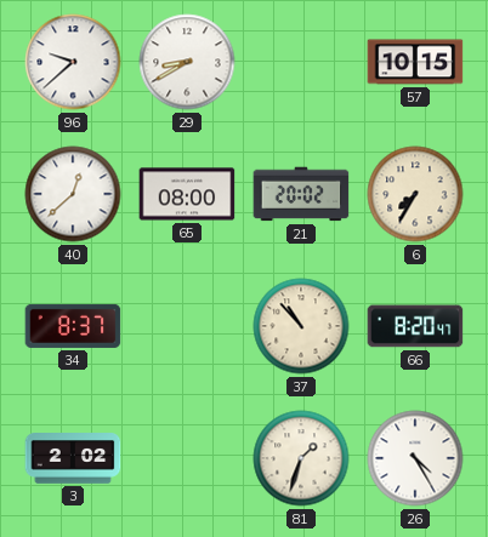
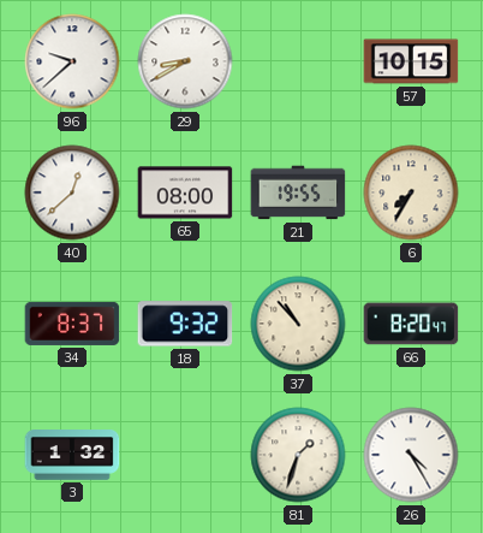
21: 20:02 -> 19:55 (298, 193)
18: none -> 9:32 (185, 324)
3: 2:02 -> 1:32 (72, 455)
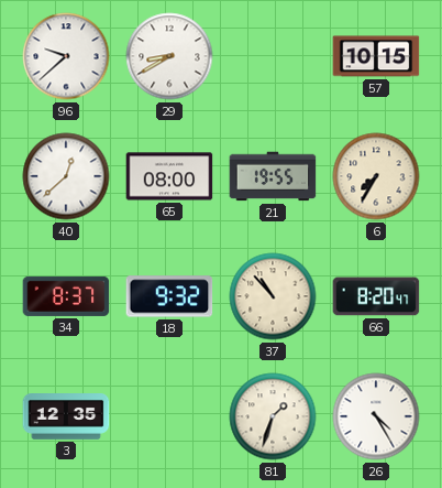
3: 1:32 -> 12:35 (66, 416)
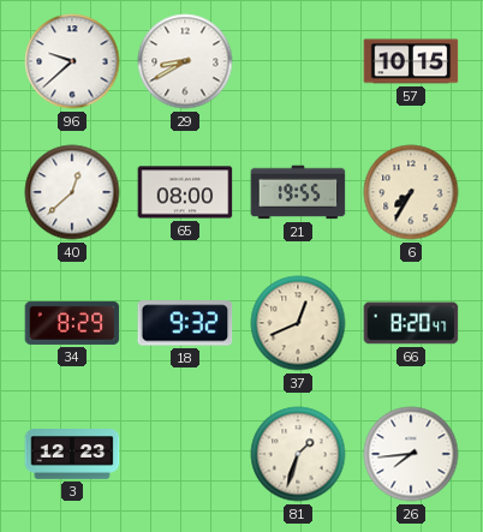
34: 8:37 -> 8:29 (72, 323)
37: 10:53 -> 12:41 (298, 323)
3: 12:35 -> 12:23 (72, 454)
26: 4:25 -> 7:44 (411, 454)
